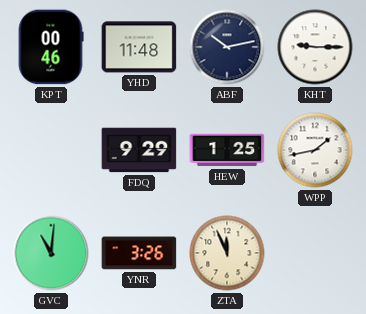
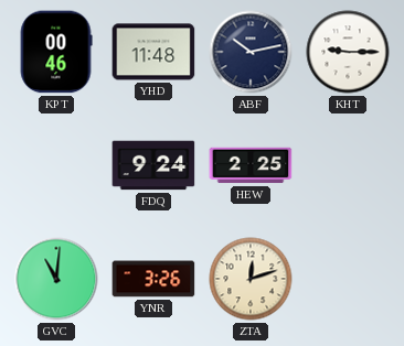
FDQ: 9:29 -> 9:24 (153, 165)
HEW: 1:25 -> 2:25 (251, 165)
WPP: 1:43 -> none (315, 150)
ZTA: 11:56 -> 12:12 (251, 279)
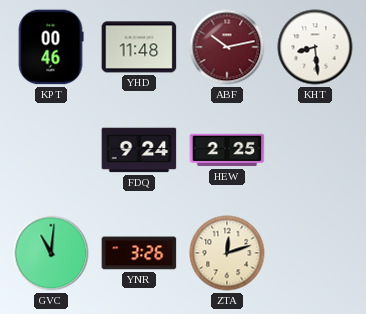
ABF dial: navy -> burgundy (227, 47)
KHT: 9:15 -> 8:29 (315, 47)
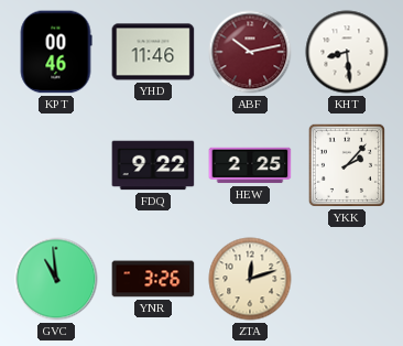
YHD: 11:48 -> 11:46 (153, 52)
FDQ: 9:24 -> 9:22 (153, 165)
YKK: none -> 2:07 (347, 165)
GVC: 11:01 -> 10:59 (56, 279)
